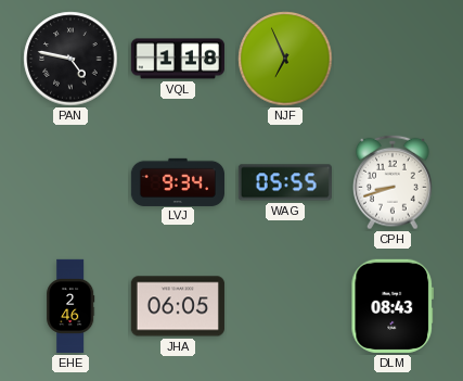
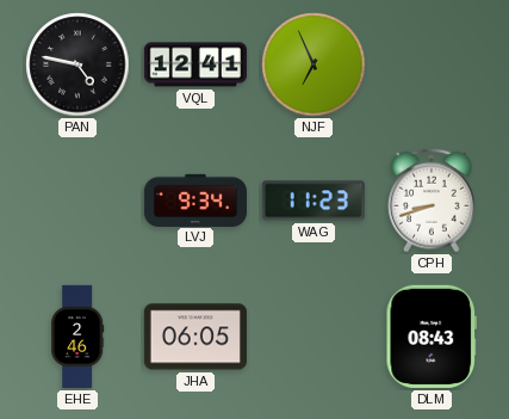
VQL: 1:18 -> 12:41 (194, 64)
WAG: 05:55 -> 11:23 (314, 201)
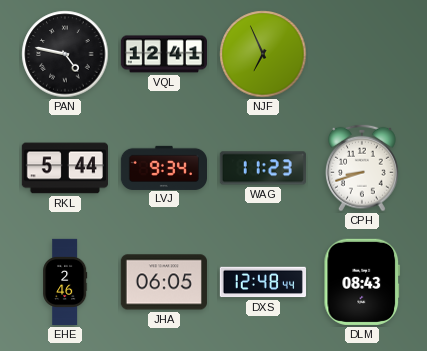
RKL: none -> 5:44 (65, 168)
DXS: none -> 12:48 (262, 282)
